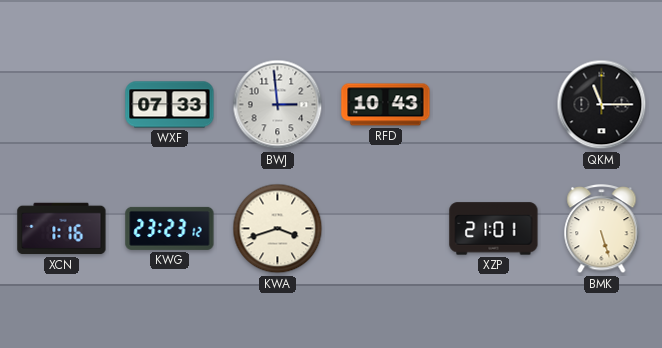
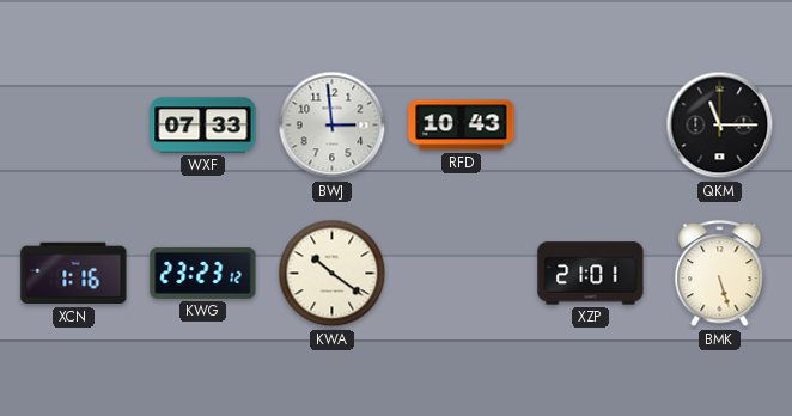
KWA: 3:42 -> 10:21 (333, 274)
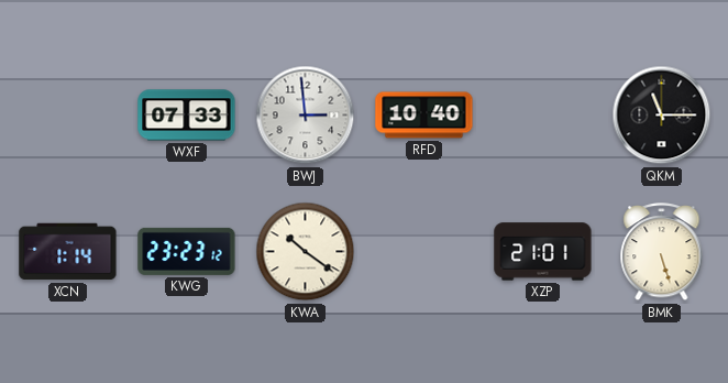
RFD: 10:43 -> 10:40 (424, 116)
XCN: 1:16 -> 1:14 (68, 252)
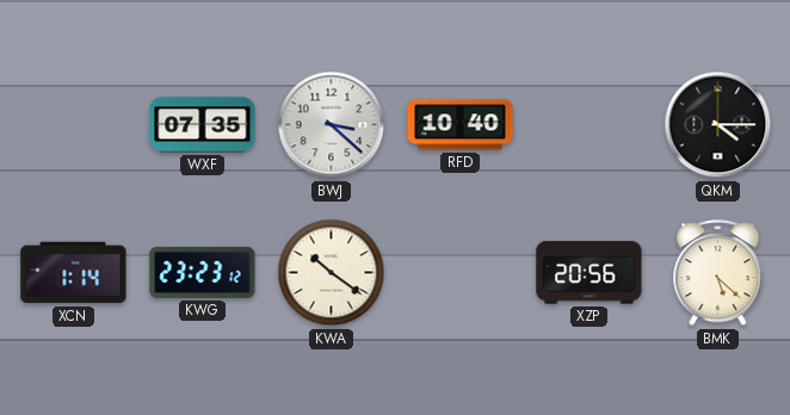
WXF: 07:33 -> 07:35 (203, 125)
BWJ: 2:59 -> 3:22 (332, 125)
QKM: 11:15 -> 4:15 (718, 125)
XZP: 21:01 -> 20:56 (590, 273)
BMK: 5:27 -> 5:22 (718, 273)
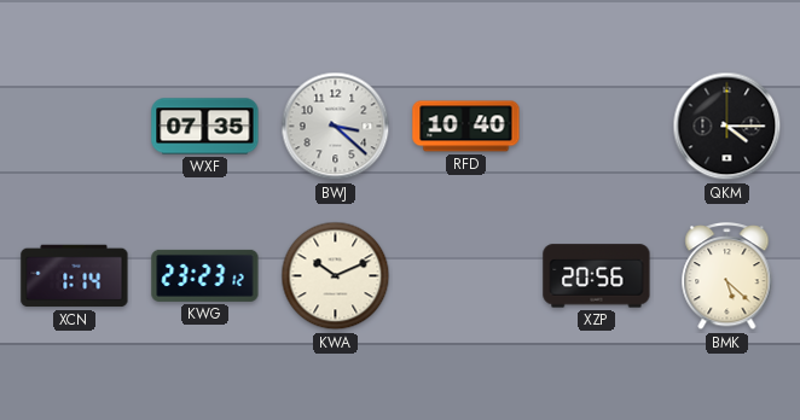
KWA: 10:21 -> 10:11 (336, 276)
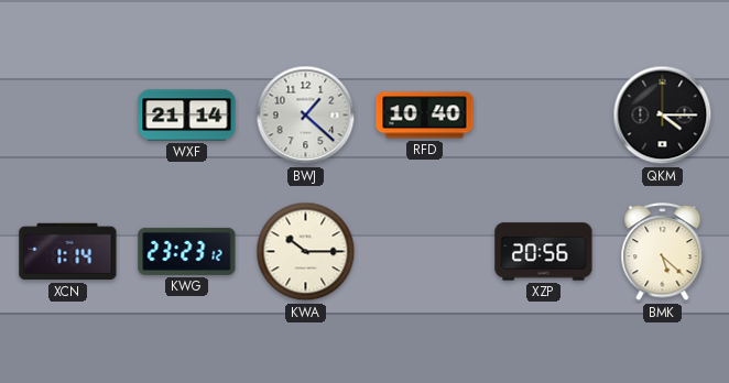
WXF: 07:35 -> 21:14 (187, 116)
BWJ: 3:22 -> 1:22 (306, 116)
KWA: 10:11 -> 10:15 (306, 252)
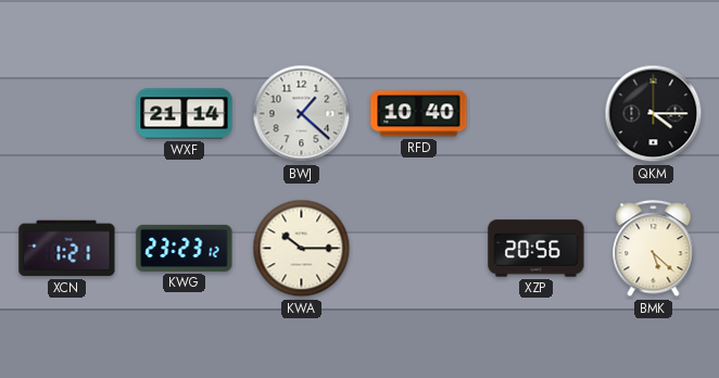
XCN: 1:14 -> 1:21 (67, 249)
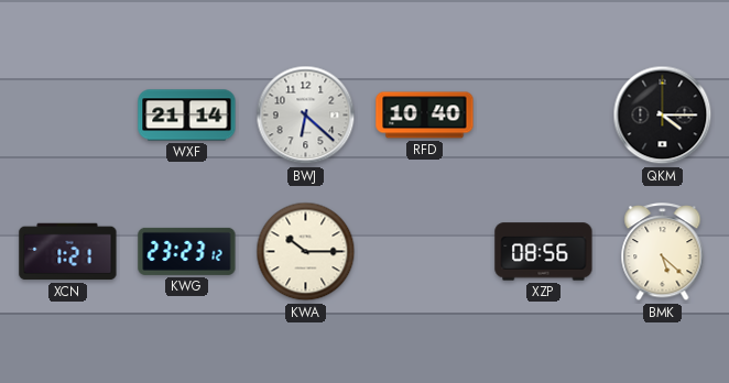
BWJ: 1:22 -> 6:22 (306, 116)
XZP: 20:56 -> 08:56 (544, 252)
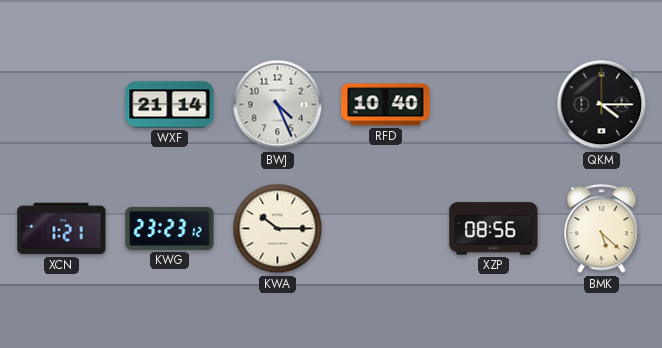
BWJ: 6:22 -> 4:26 (278, 105)
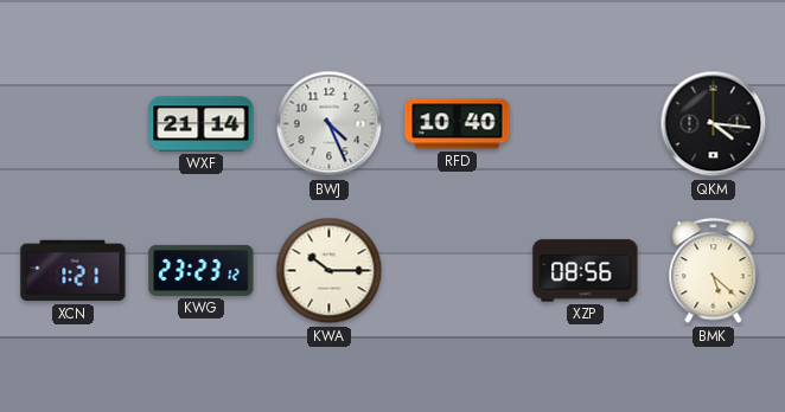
QKM: 4:15 -> 4:16 (714, 124)
